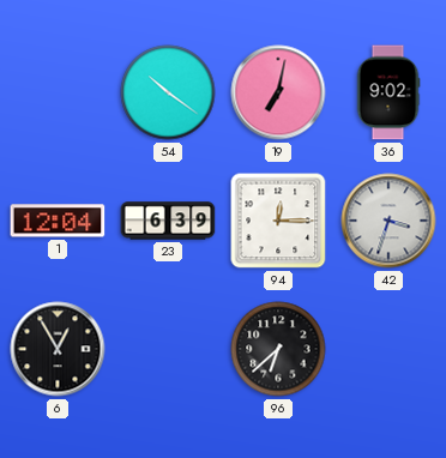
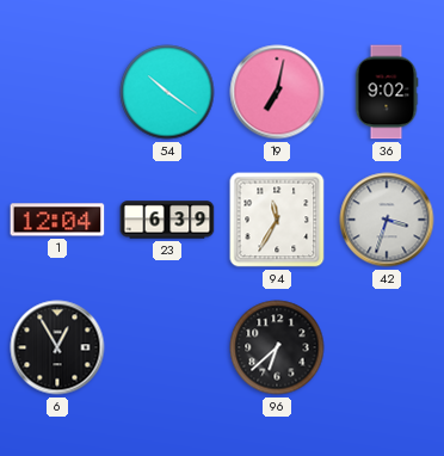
94: 12:15 -> 11:35 (277, 220)
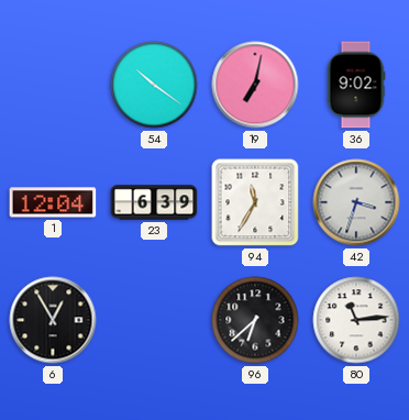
80: none -> 11:14 (356, 320)
